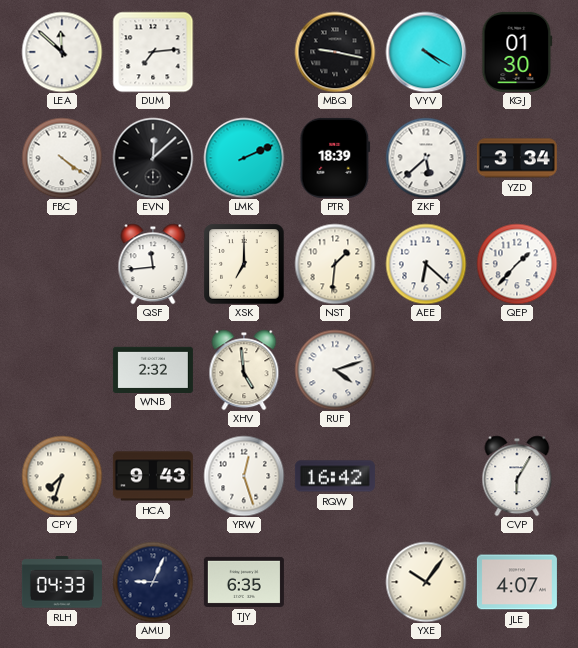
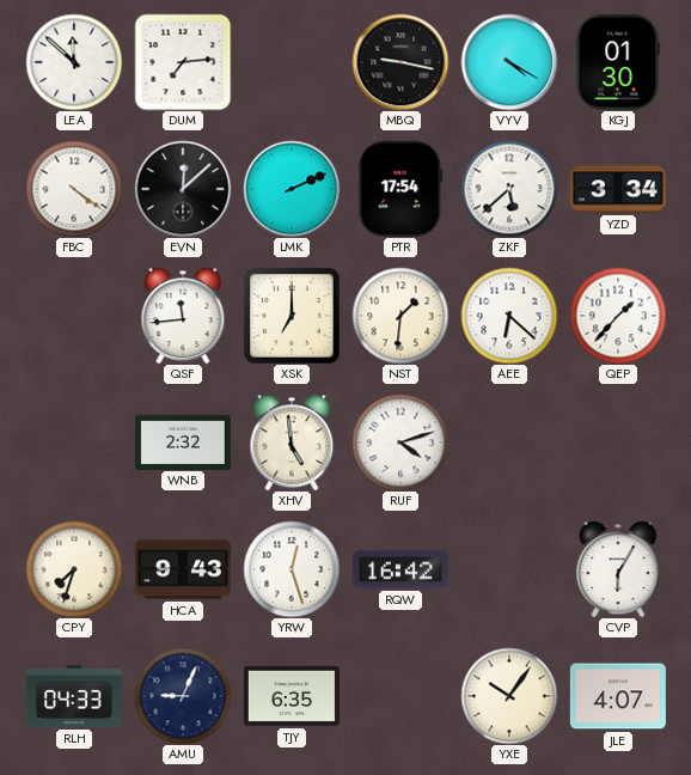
PTR: 18:39 -> 17:54 (400, 189)
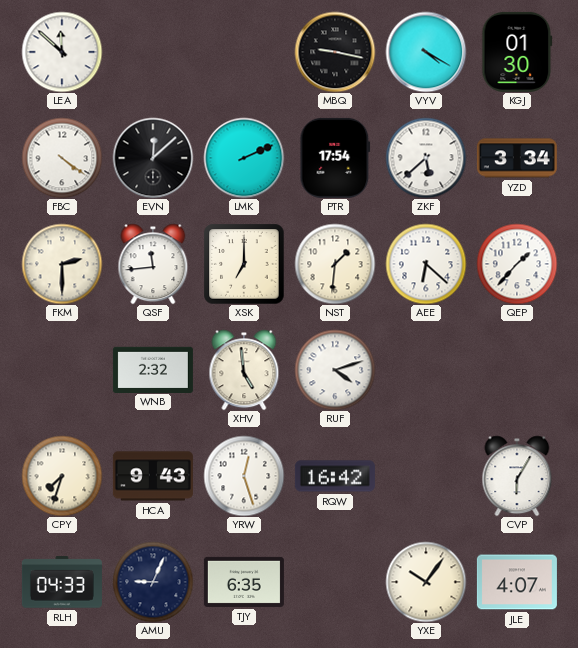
DUM: 7:14 -> none (183, 62)
FKM: none -> 2:30 (62, 264)
